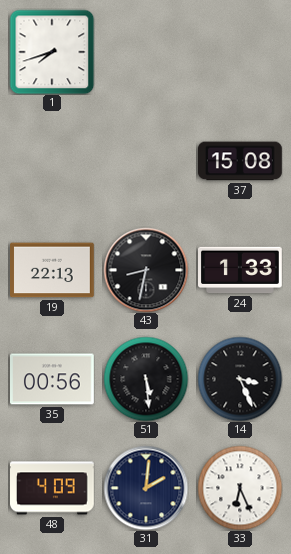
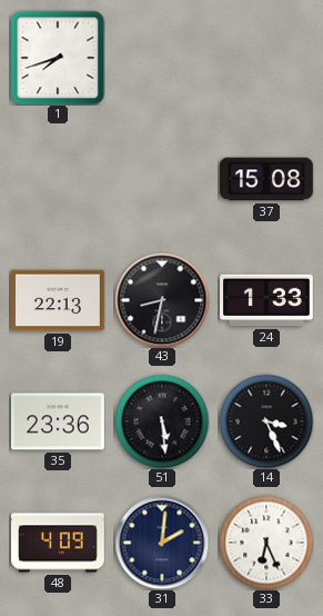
35: 00:56 -> 23:36 (59, 421)
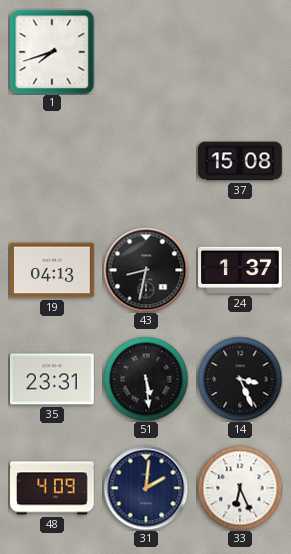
19: 22:13 -> 04:13 (53, 270)
24: 1:33 -> 1:37 (241, 270)
35: 23:36 -> 23:31 (53, 379)
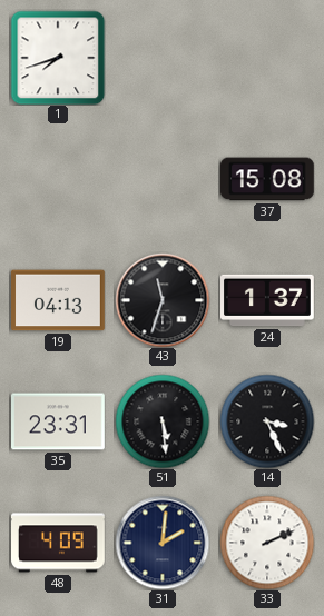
43: 8:32 -> 11:33 (163, 300)
33: 6:26 -> 2:11 (267, 543)
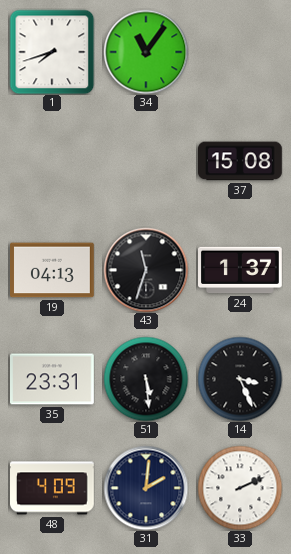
34: none -> 11:06 (146, 52)
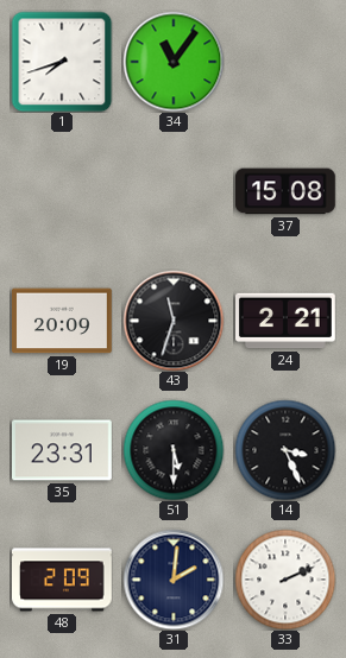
19: 04:13 -> 20:09 (63, 321)
24: 1:37 -> 2:21 (287, 321)
51: 5:29 -> 5:30 (174, 450)
48: 4:09 -> 2:09 (63, 580)
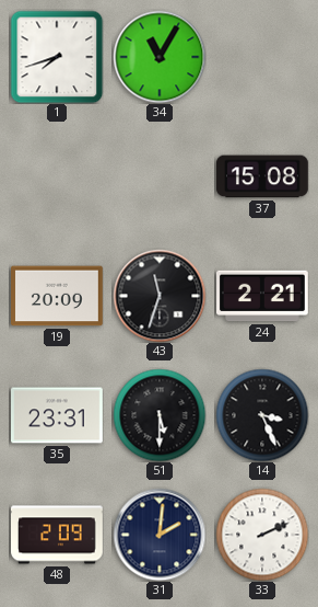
34: 11:06 -> 11:05 (160, 57)
